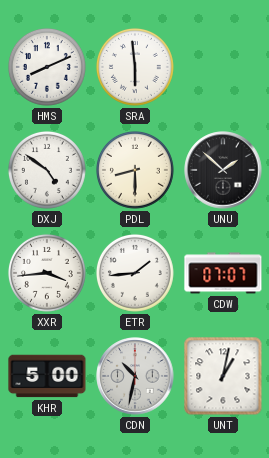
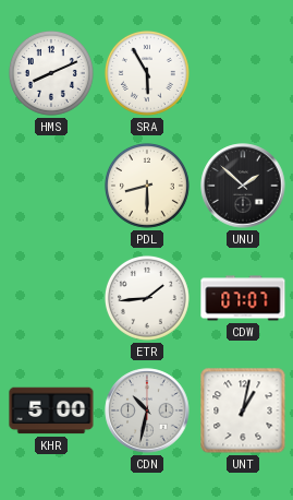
SRA: 5:59 -> 5:55 (147, 73)
DXJ: 4:51 -> none (47, 170)
XXR: 3:44 -> none (47, 273)
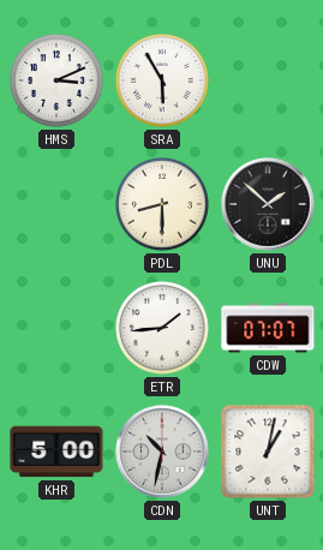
HMS: 8:11 -> 3:11 (56, 80)
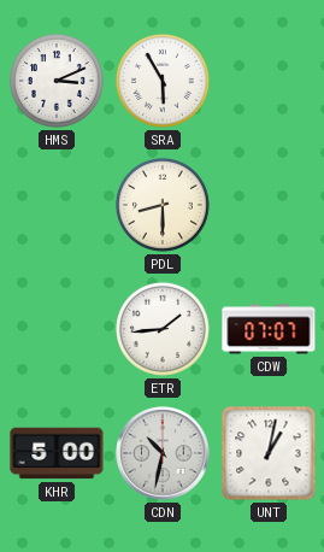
UNU: 1:52 -> none (268, 204)
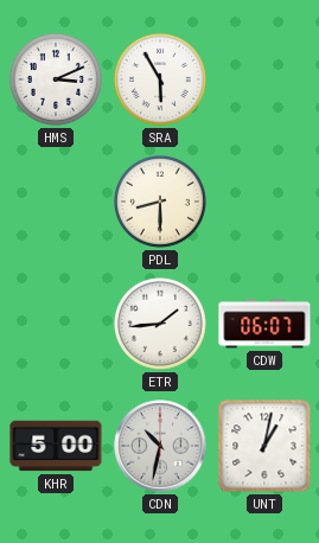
CDW: 07:07 -> 06:07 (264, 324)
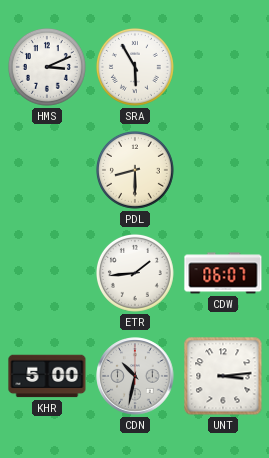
UNT: 1:02 -> 3:14 (223, 376)
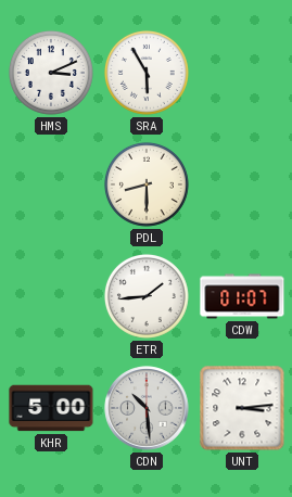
CDW: 06:07 -> 01:07 (242, 296)
CDN: 10:32 -> 10:29 (147, 408)
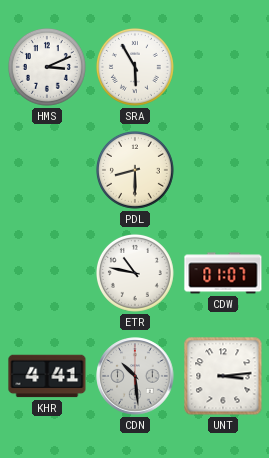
ETR: 1:44 -> 10:47 (135, 273)
KHR: 5:00 -> 4:41 (47, 376)
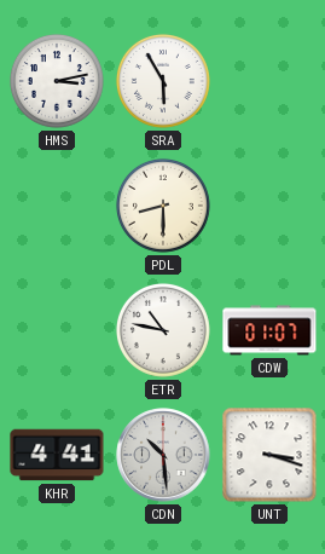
HMS: 3:11 -> 3:13 (57, 81)
UNT: 3:14 -> 3:18 (269, 455)
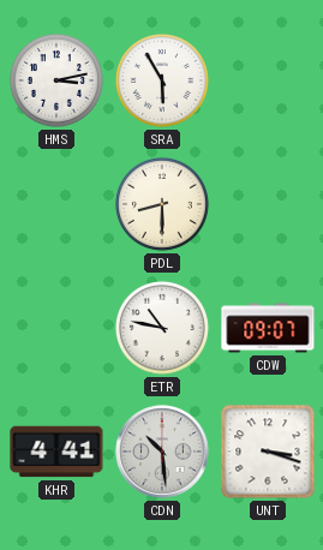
CDW: 01:07 -> 09:07 (268, 328)
